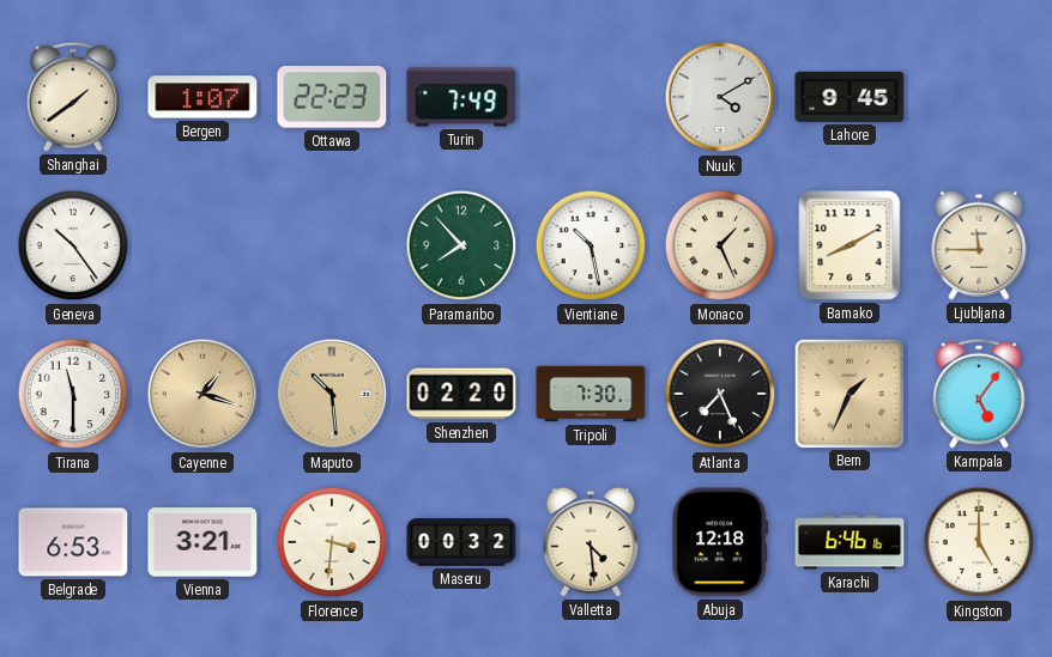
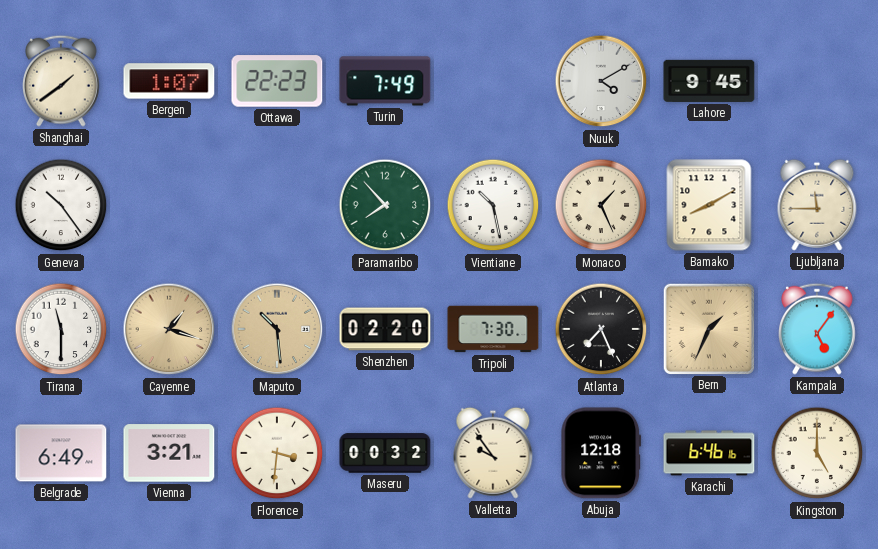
Belgrade: 6:53 -> 6:49 (61, 453)
Valletta: 4:29 -> 9:54 (493, 453)
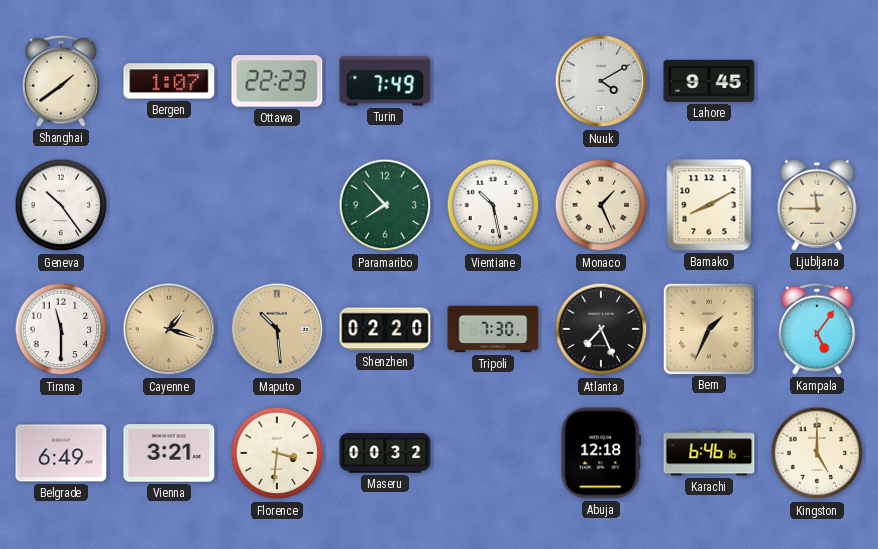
Valletta: 9:54 -> none (493, 453)
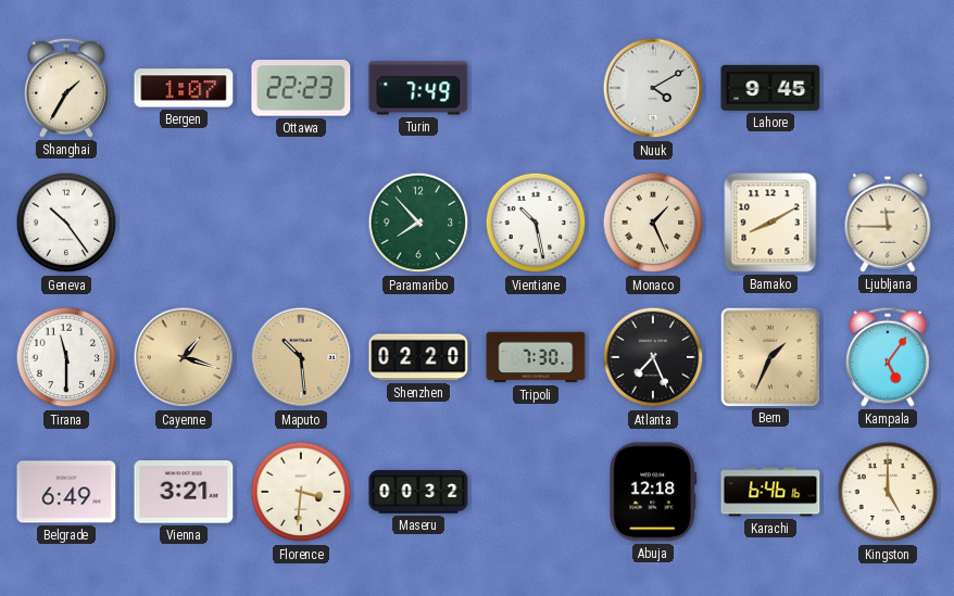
Shanghai: 1:39 -> 1:35 (67, 88)
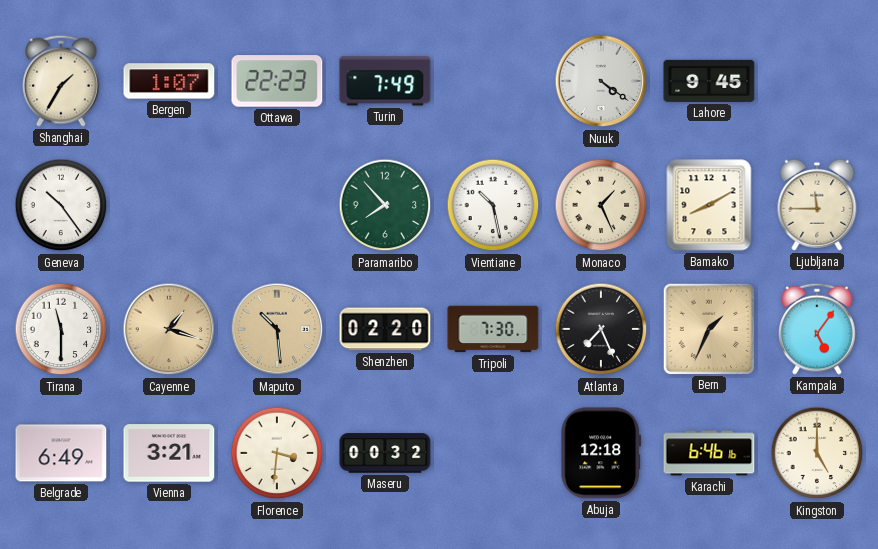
Nuuk: 4:10 -> 4:21 (601, 81)
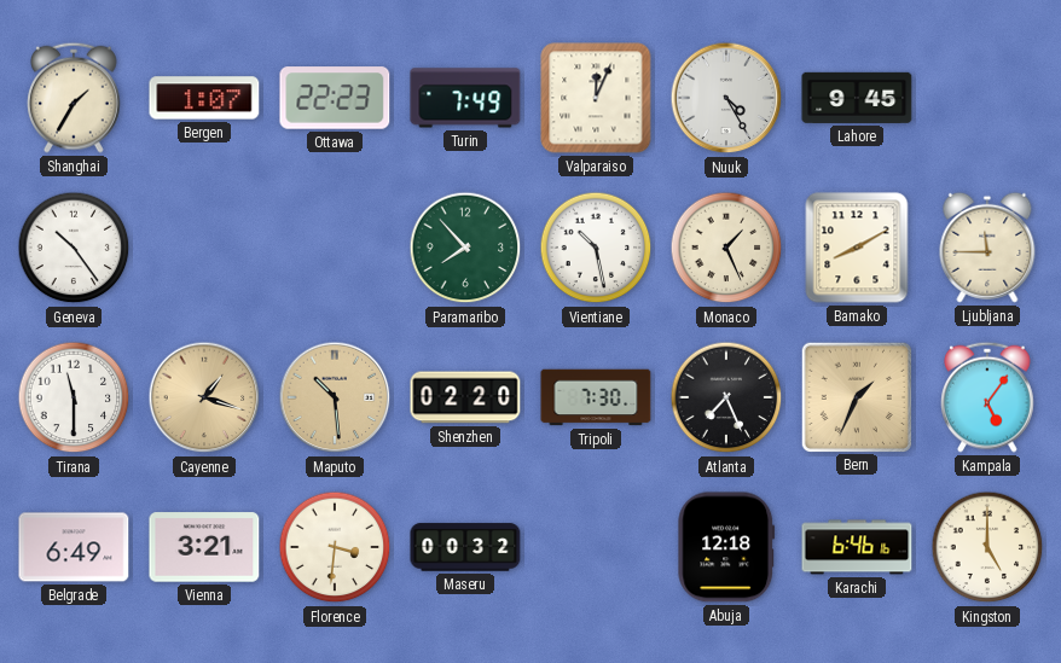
Valparaiso: none -> 12:04 (596, 98)
Nuuk: 4:21 -> 4:25 (726, 98)
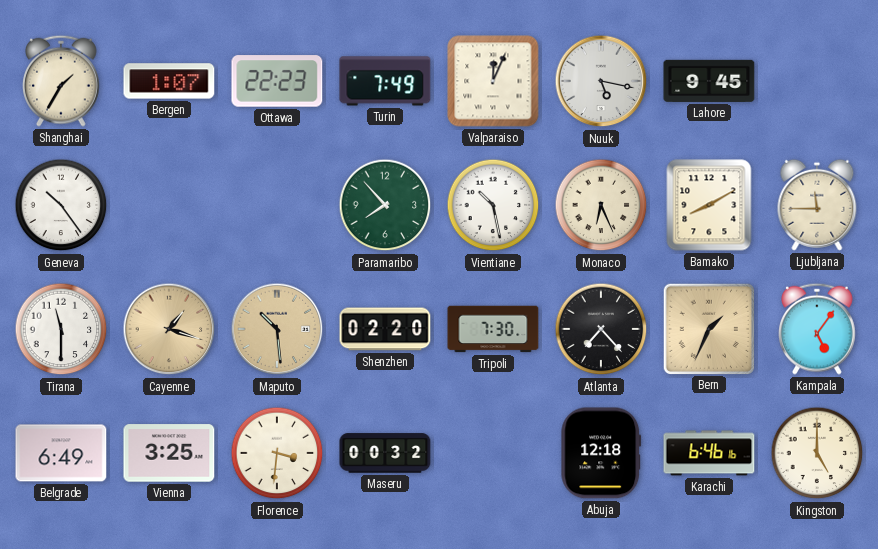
Nuuk: 4:25 -> 5:17 (601, 81)
Monaco: 1:26 -> 6:26 (601, 205)
Atlanta: 7:26 -> 7:23 (601, 329)
Vienna: 3:21 -> 3:25 (169, 453)
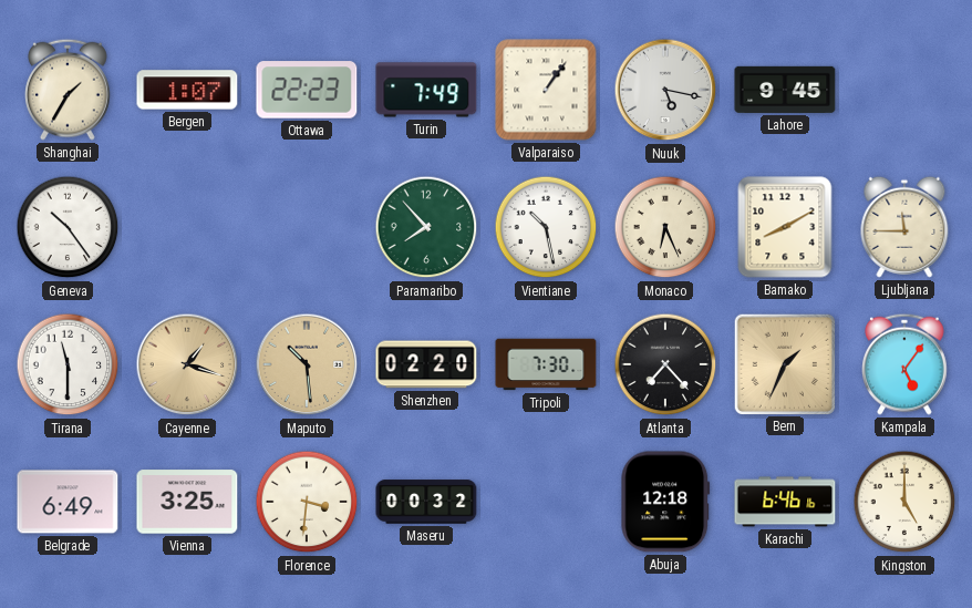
Valparaiso: 12:04 -> 1:06 (546, 90)
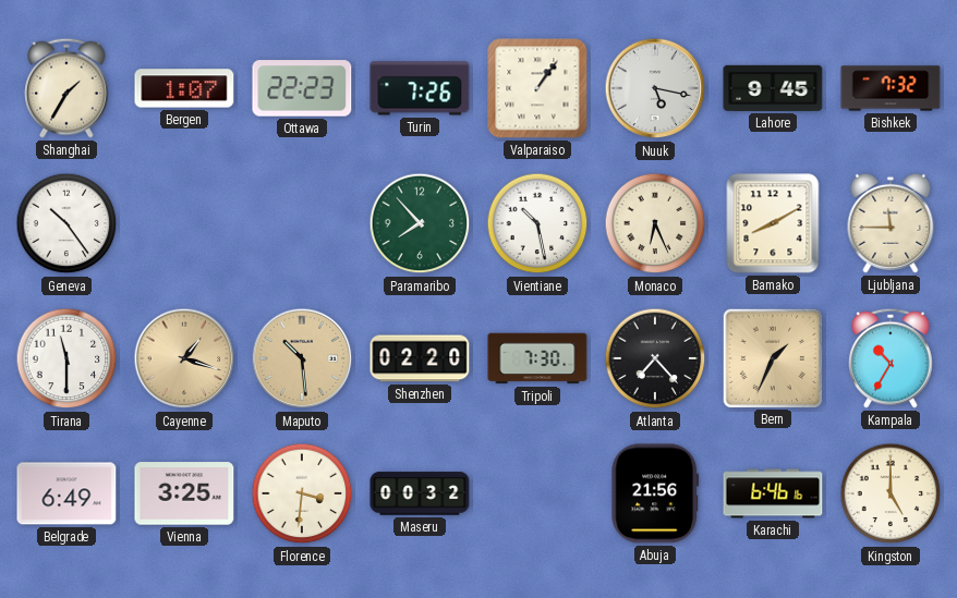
Turin: 7:49 -> 7:26 (420, 88)
Bishkek: none -> 7:32 (891, 88)
Kampala: 5:06 -> 10:35 (892, 358)
Abuja: 12:18 -> 21:56 (655, 493)
